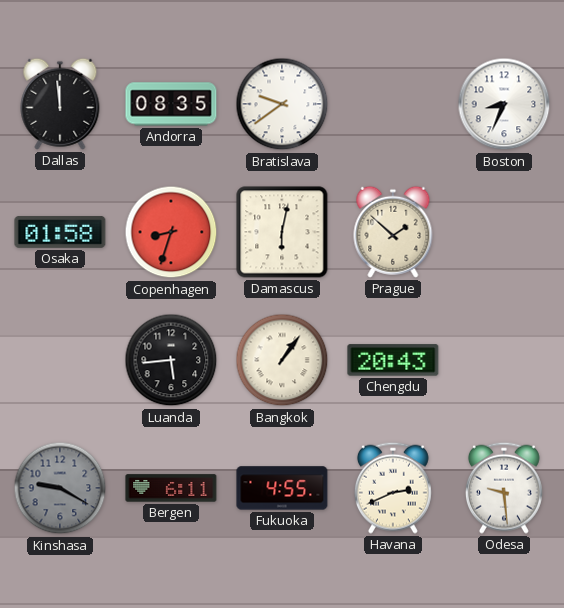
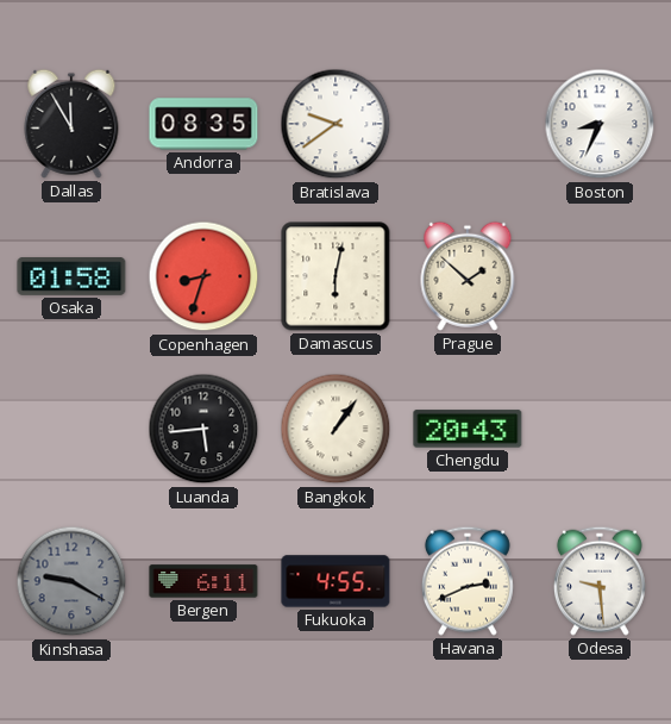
Dallas: 11:59 -> 11:55 (71, 124)
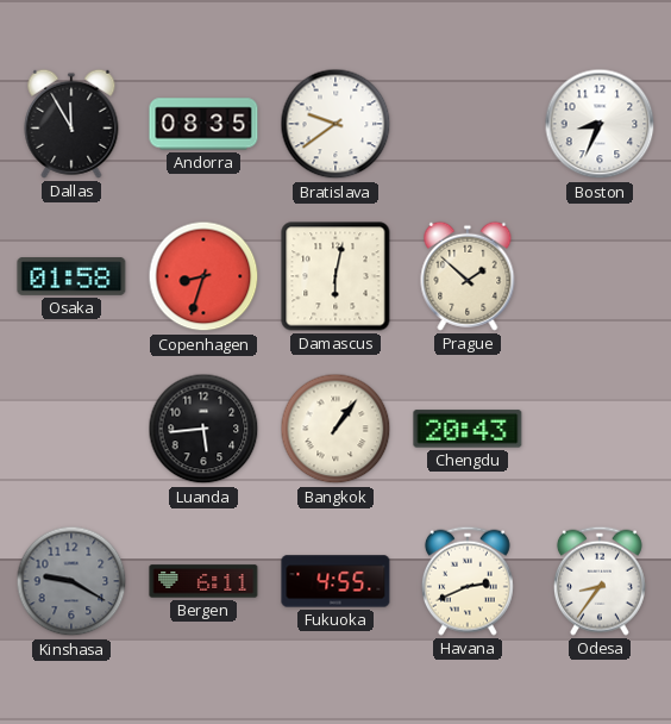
Odesa: 9:29 -> 8:36 (600, 581)
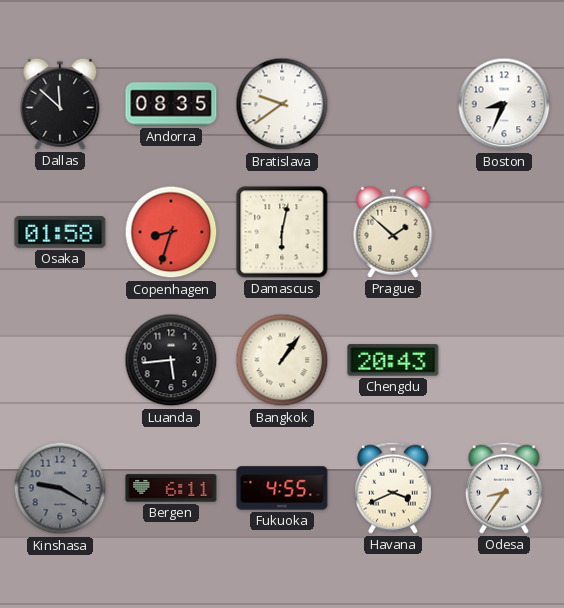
Dallas: 11:55 -> 11:52 (60, 104)
Havana: 2:41 -> 3:41 (393, 488)
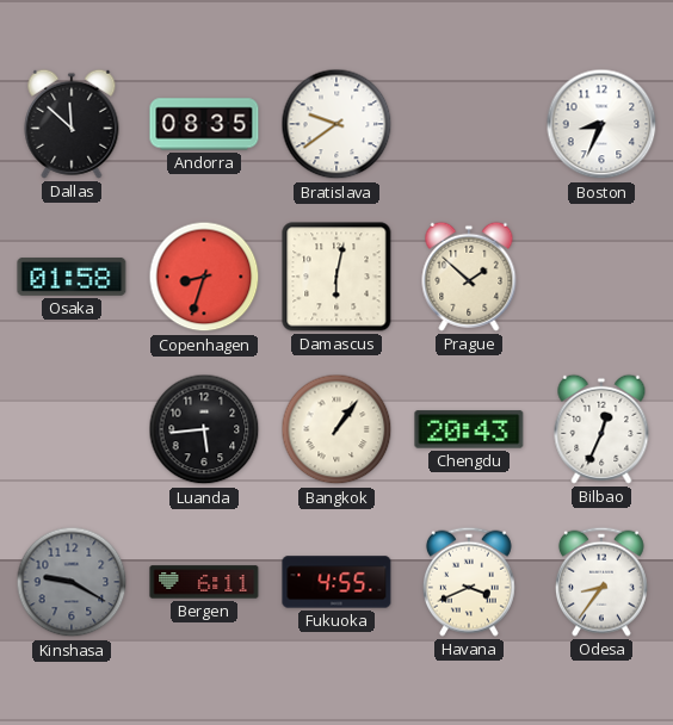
Bilbao: none -> 12:34 (601, 429)
